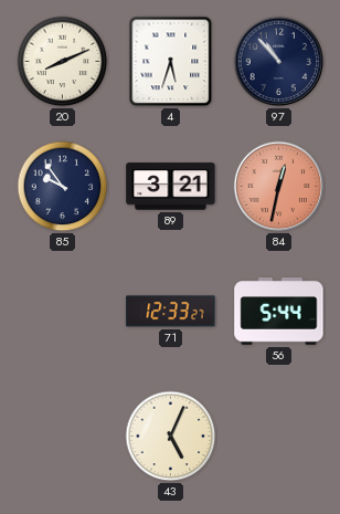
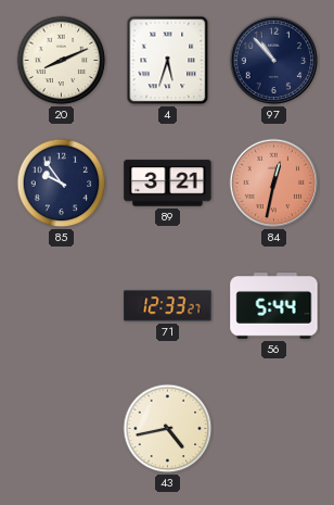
43: 5:04 -> 4:43 (168, 429)
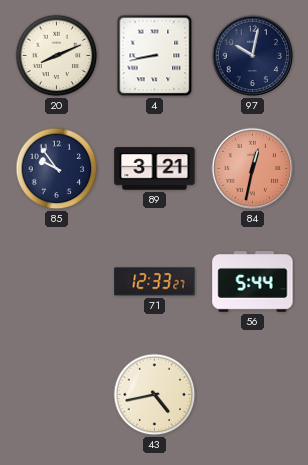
4: 5:33 -> 8:43 (155, 56)
97: 10:53 -> 10:02 (253, 56)
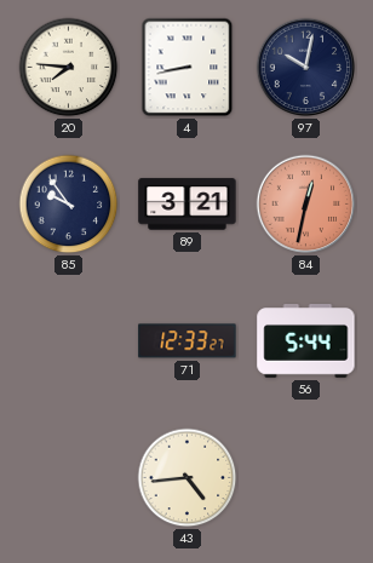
20: 8:11 -> 7:46 (69, 68)
43: 4:43 -> 4:44 (188, 478)
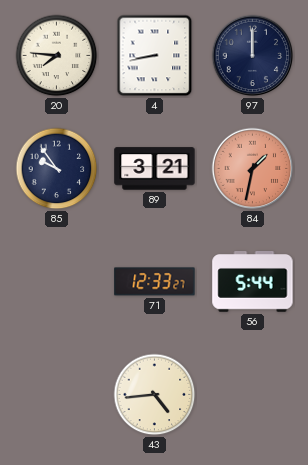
97: 10:02 -> 12:00 (253, 56)
84: 12:32 -> 1:32 (253, 169)
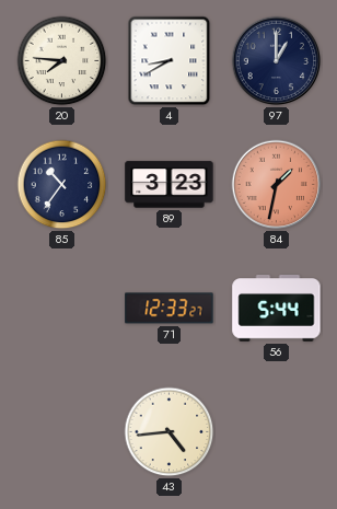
4: 8:43 -> 8:40 (170, 61)
97: 12:00 -> 1:00 (277, 61)
85: 9:54 -> 10:36 (62, 185)
89: 3:21 -> 3:23 (170, 185)
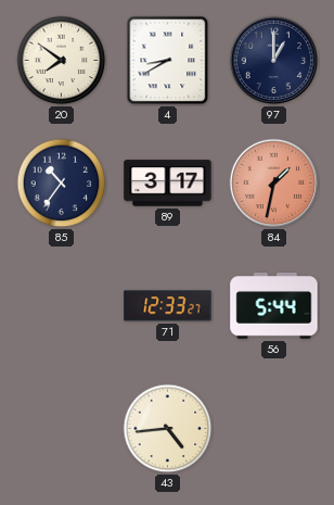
20: 7:46 -> 7:51 (62, 61)
89: 3:23 -> 3:17 (168, 184)
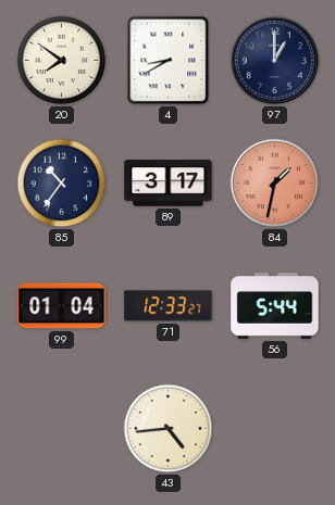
99: none -> 01:04 (62, 306)
